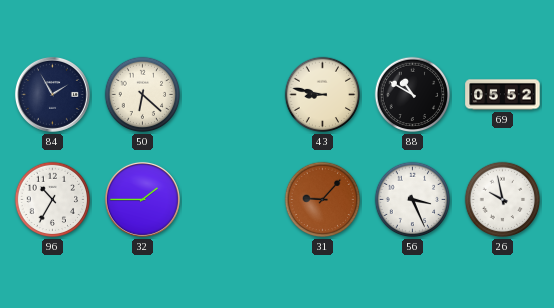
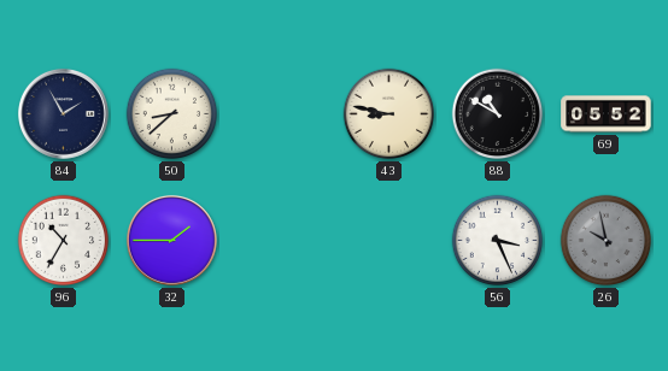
50: 6:22 -> 8:38 (172, 114)
31: 9:07 -> none (323, 200)
26 dial: white -> grey (607, 241)
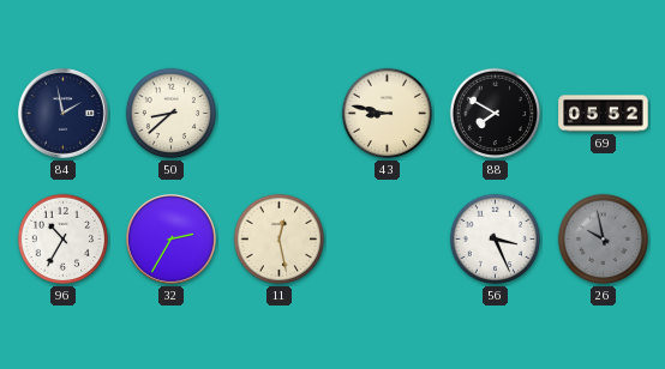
84: 1:55 -> 1:58 (62, 113)
88: 10:50 -> 7:50 (496, 114)
32: 1:45 -> 2:35 (170, 238)
11: none -> 12:28 (280, 240)
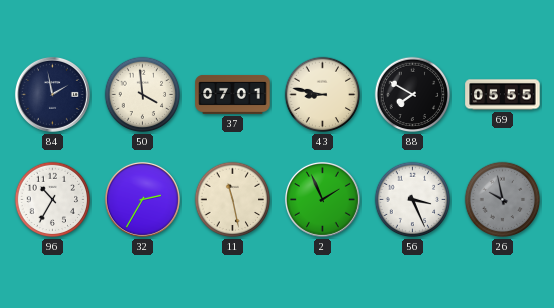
50: 8:38 -> 3:59 (143, 95)
37: none -> 07:01 (233, 94)
69: 05:52 -> 05:55 (503, 95)
11: 12:28 -> 11:28 (233, 200)
2: none -> 1:56 (322, 199)
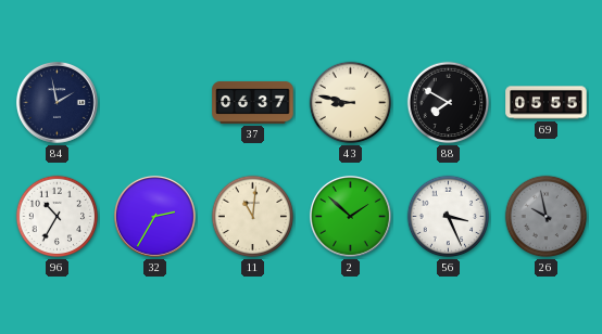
50: 3:59 -> none (143, 95)
37: 07:01 -> 06:37 (253, 102)
11: 11:28 -> 11:01 (253, 217)
2: 1:56 -> 1:52 (350, 216)
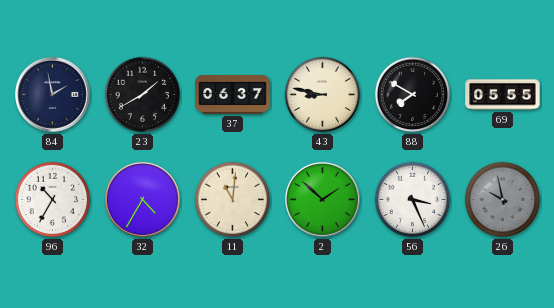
23: none -> 1:40 (143, 95)
32: 2:35 -> 4:35 (142, 199)
